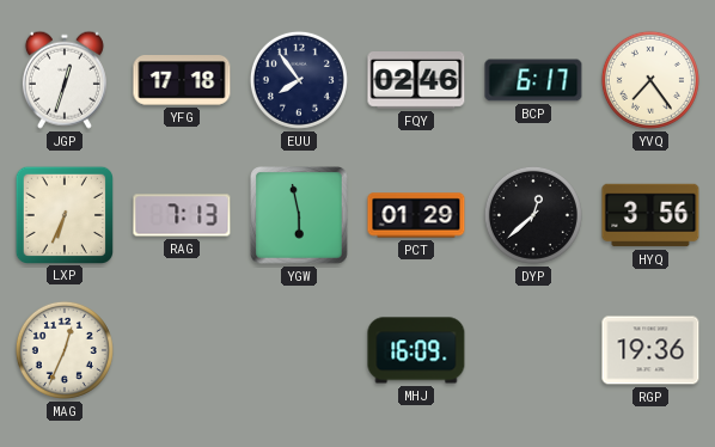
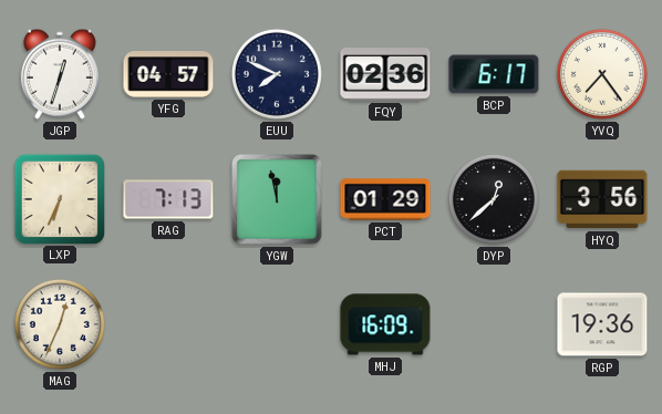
YFG: 17:18 -> 04:57 (168, 75)
EUU: 7:54 -> 7:49 (277, 74)
FQY: 02:46 -> 02:36 (385, 75)
YGW: 5:58 -> 11:58 (277, 199)
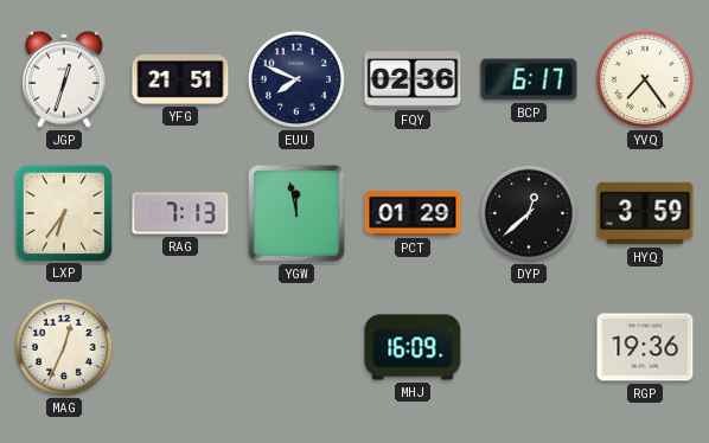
YFG: 04:57 -> 21:51 (180, 81)
LXP: 6:34 -> 6:36 (63, 212)
HYQ: 3:56 -> 3:59 (645, 213)
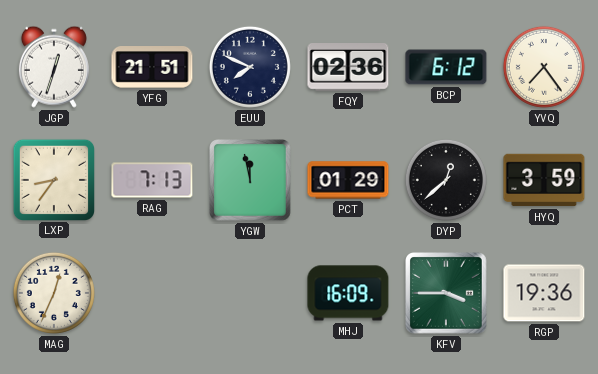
BCP: 6:17 -> 6:12 (446, 67)
LXP: 6:36 -> 8:36 (53, 179)
KFV: none -> 3:45 (446, 293)
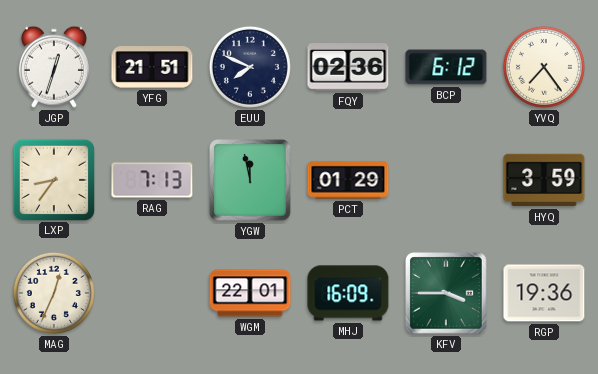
DYP: 12:38 -> none (446, 180)
WGM: none -> 22:01 (250, 293)
